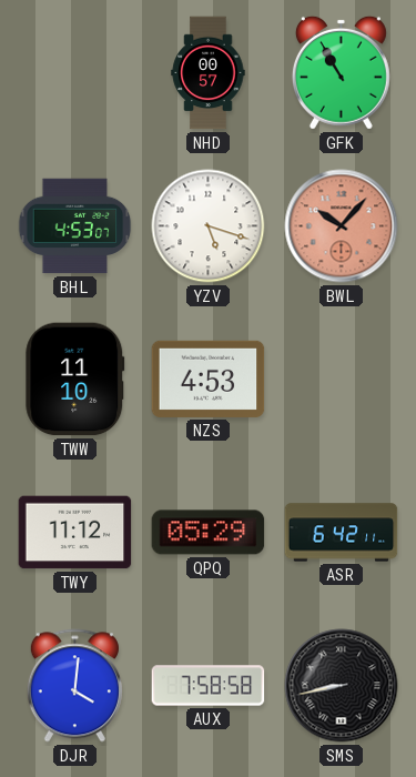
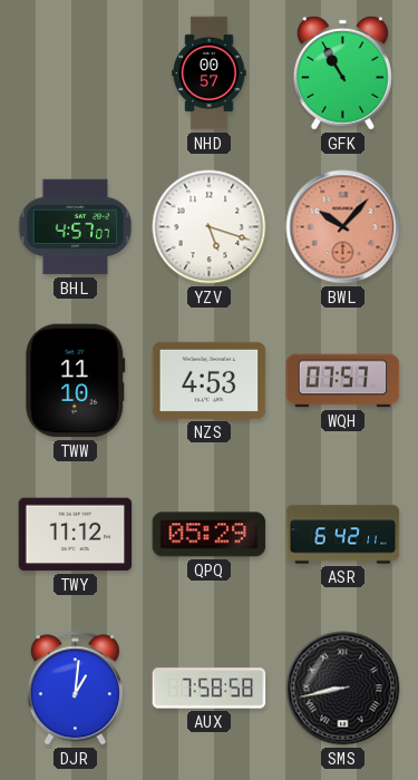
BHL: 4:53 -> 4:57 (76, 227)
WQH: none -> 07:57 (343, 381)
DJR: 4:01 -> 1:01 (75, 689)
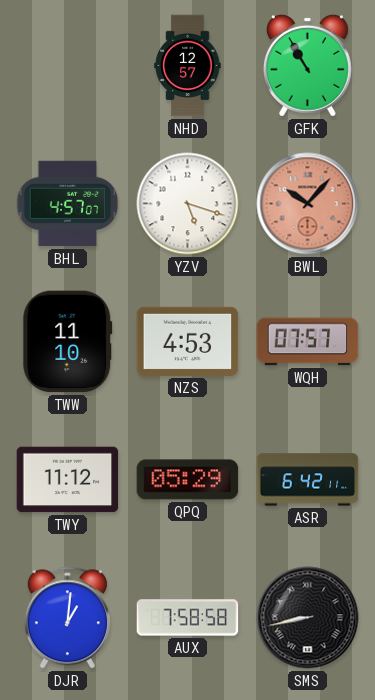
NHD: 00:57 -> 12:57 (188, 66)
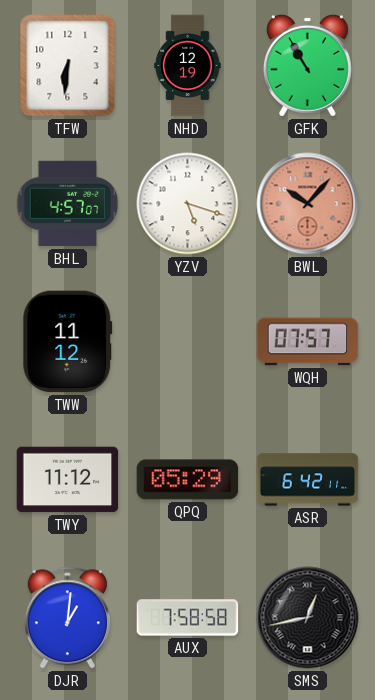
TFW: none -> 6:31 (68, 66)
NHD: 12:57 -> 12:19 (188, 66)
TWW: 11:10 -> 11:12 (68, 342)
NZS: 4:53 -> none (188, 341)
SMS: 8:43 -> 12:43 (308, 618)
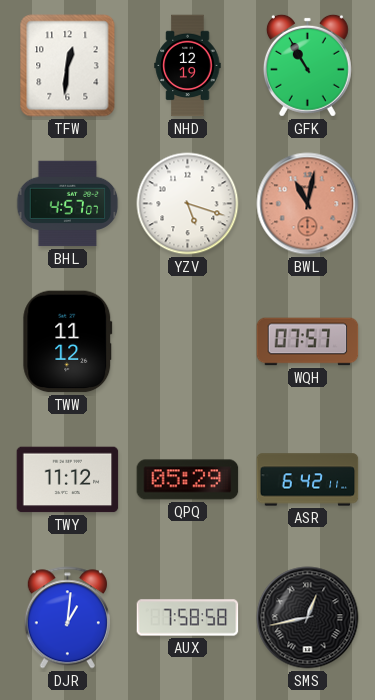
TFW: 6:31 -> 12:31 (68, 66)
BWL: 10:07 -> 11:02 (308, 204)
